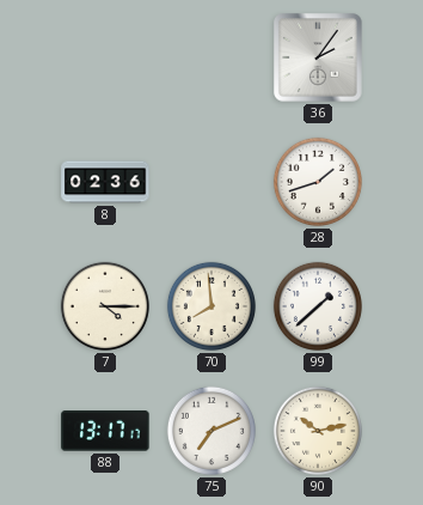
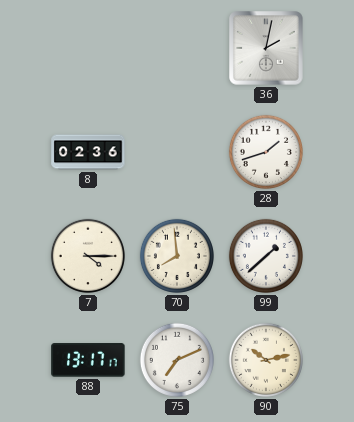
36: 2:06 -> 2:02 (266, 48)
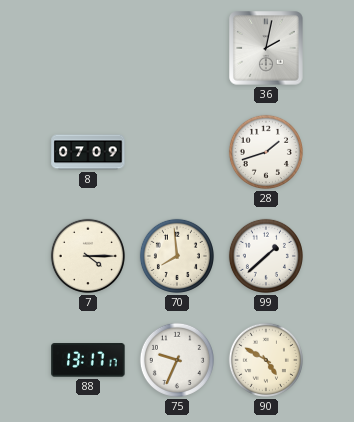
8: 02:36 -> 07:09 (88, 152)
75: 7:11 -> 9:34 (177, 360)
90: 10:13 -> 4:50 (266, 360)
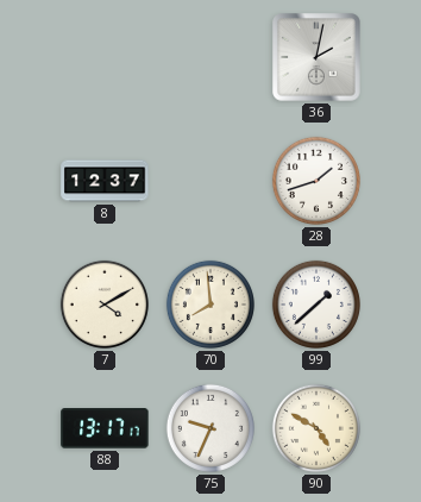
8: 07:09 -> 12:37 (105, 181)
7: 4:15 -> 4:10 (105, 305)
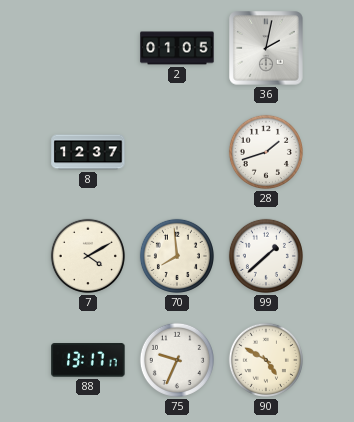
2: none -> 01:05 (177, 48)
